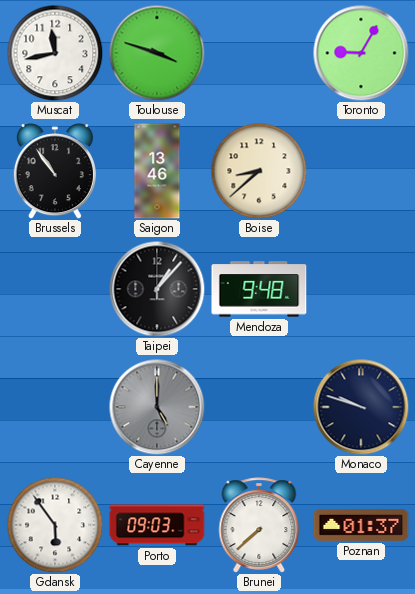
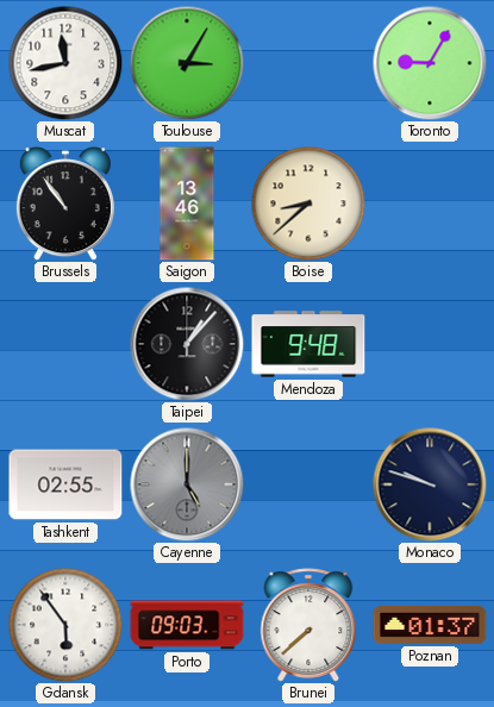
Toulouse: 3:48 -> 3:05 (187, 63)
Tashkent: none -> 02:55 (65, 484)
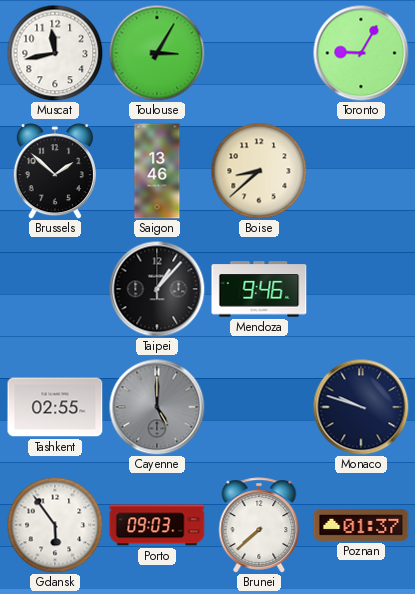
Brussels: 10:54 -> 1:52 (55, 171)
Mendoza: 9:48 -> 9:46 (259, 289)
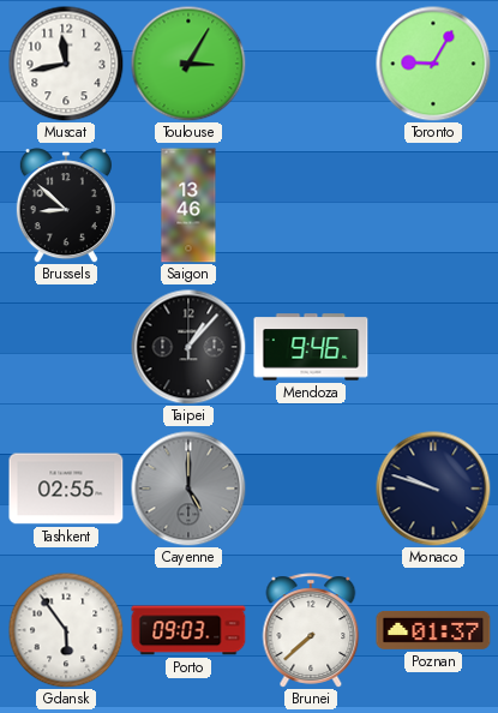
Brussels: 1:52 -> 8:52 (66, 205)
Boise: 8:38 -> none (259, 171)
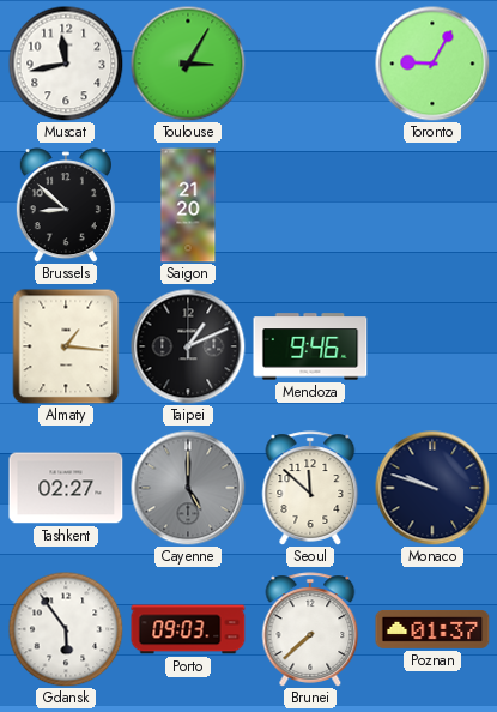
Saigon: 13:46 -> 21:20 (188, 205)
Almaty: none -> 1:16 (66, 346)
Taipei: 1:07 -> 1:11 (188, 346)
Tashkent: 02:55 -> 02:27 (66, 488)
Seoul: none -> 11:52 (310, 488)
